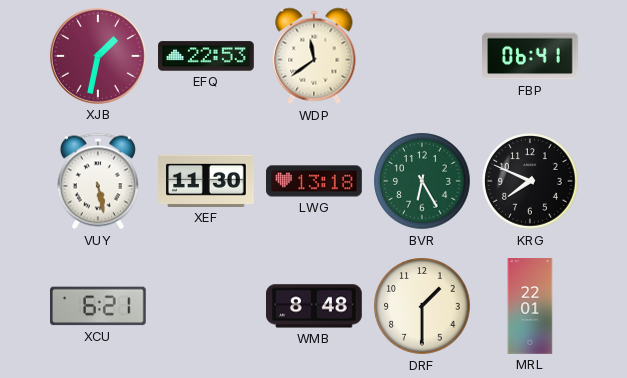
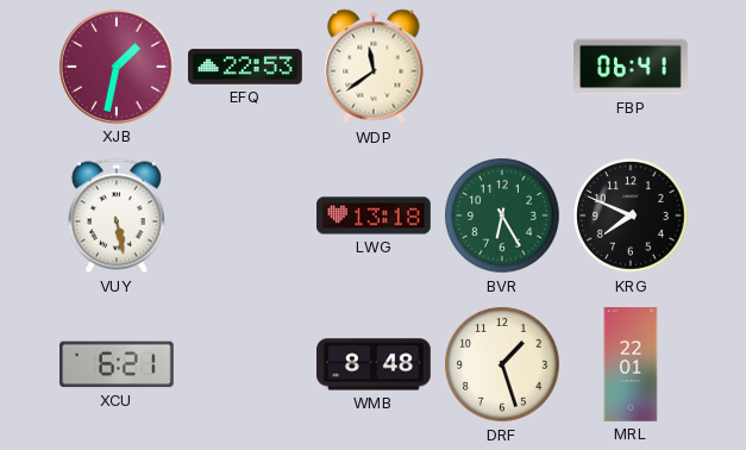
XEF: 11:30 -> none (206, 181)
DRF: 1:30 -> 1:27 (502, 364)
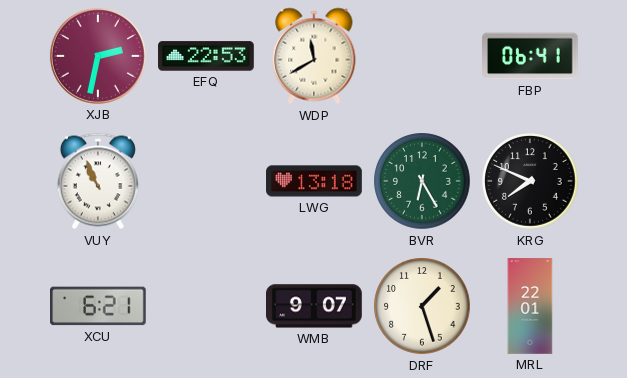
XJB: 1:32 -> 2:32 (98, 56)
WDP: 11:39 -> 11:40 (314, 56)
VUY: 5:28 -> 10:56 (98, 181)
WMB: 8:48 -> 9:07 (315, 306)
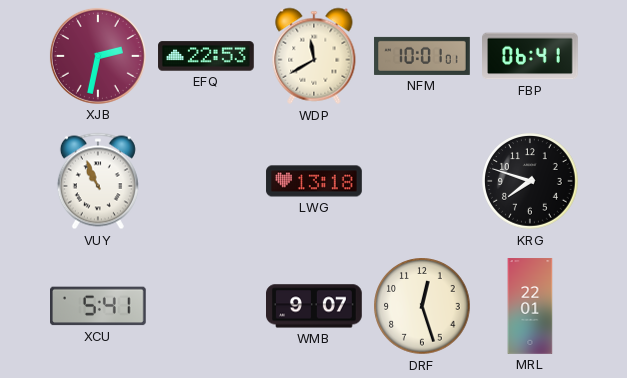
NFM: none -> 10:01 (422, 56)
BVR: 6:25 -> none (422, 181)
KRG: 7:49 -> 7:48 (530, 181)
XCU: 6:21 -> 5:41 (99, 306)
DRF: 1:27 -> 12:27 (422, 306)
